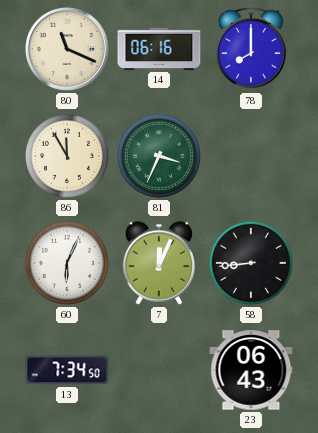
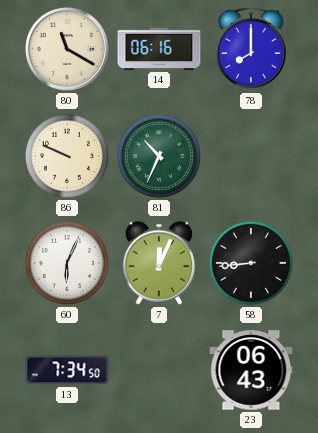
80: 11:19 -> 11:20 (67, 49)
86: 11:55 -> 9:49 (67, 156)
81: 3:34 -> 10:34 (159, 156)
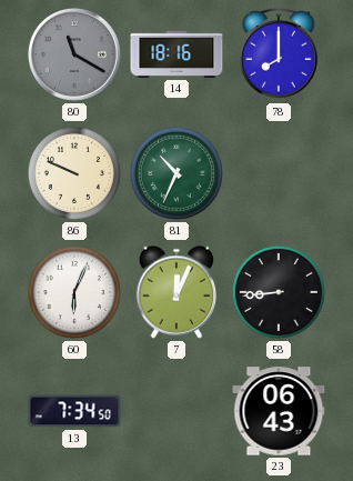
80 dial: cream -> grey (74, 54)
14: 06:16 -> 18:16 (176, 54)
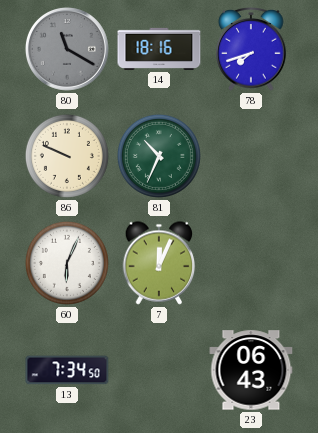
78: 8:00 -> 7:42 (251, 49)
58: 8:44 -> none (279, 292)
